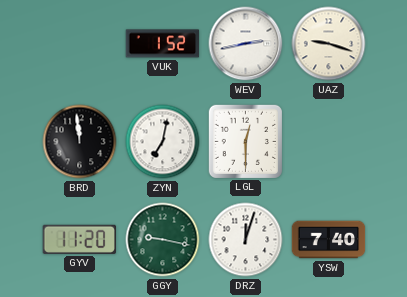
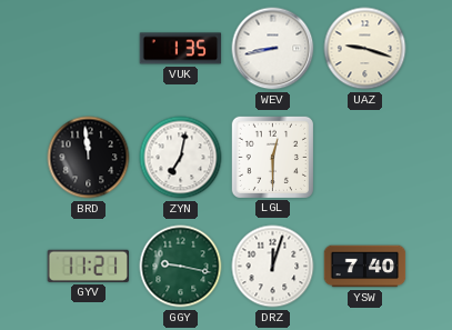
VUK: 1:52 -> 1:35 (181, 49)
WEV: 2:43 -> 8:43 (273, 49)
GYV: 11:20 -> 11:21 (89, 266)
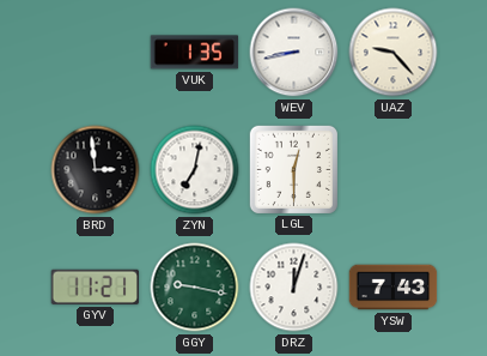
UAZ: 9:18 -> 9:23 (394, 53)
BRD: 11:59 -> 2:59 (96, 170)
YSW: 7:40 -> 7:43 (394, 288)
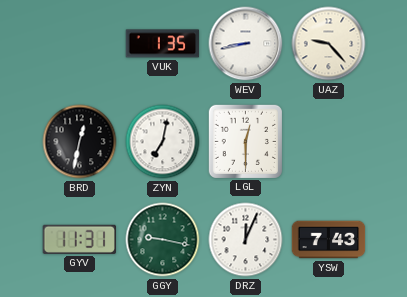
BRD: 2:59 -> 12:32 (80, 142)
GYV: 11:21 -> 11:31 (80, 239)
DRZ: 12:03 -> 12:04 (246, 240)
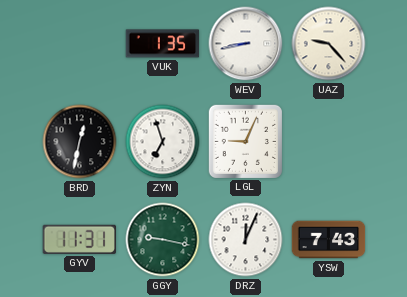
ZYN: 7:02 -> 6:57 (163, 142)
LGL: 12:30 -> 9:04 (245, 141)
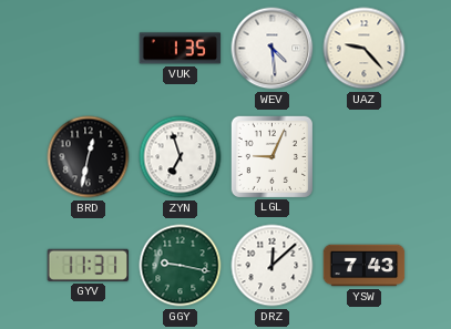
WEV: 8:43 -> 4:29 (273, 49)
DRZ: 12:04 -> 12:08 (273, 266)
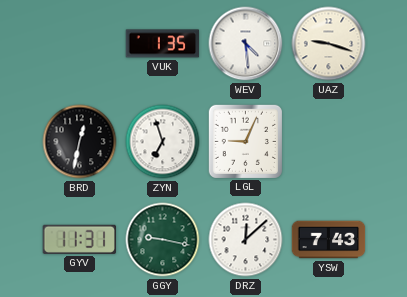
UAZ: 9:23 -> 9:18 (329, 44)
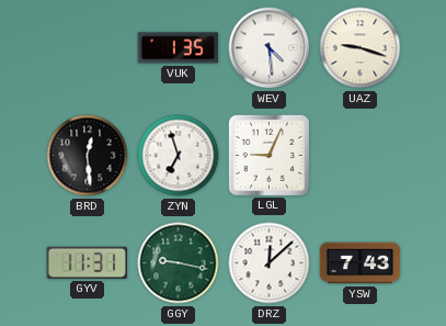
BRD: 12:32 -> 12:29 (88, 156)
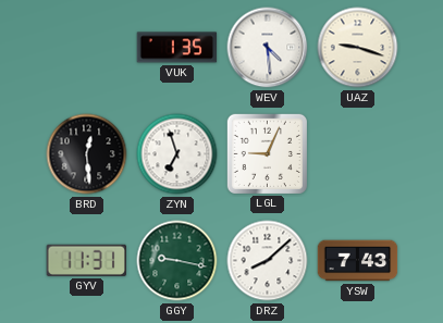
DRZ: 12:08 -> 8:08 (268, 261)
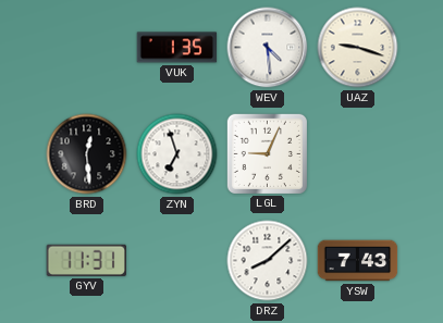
GGY: 9:17 -> none (177, 261)
